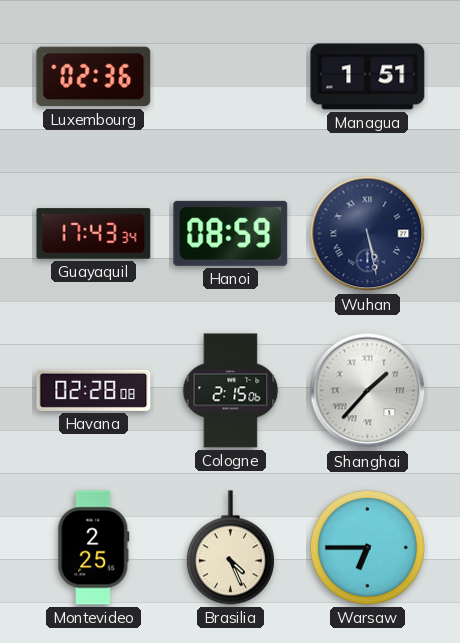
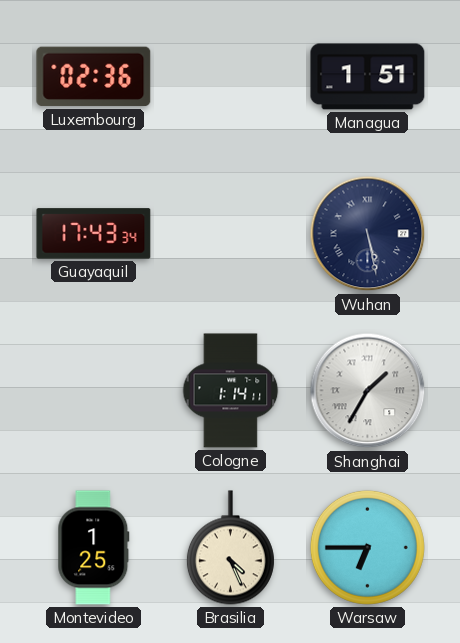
Hanoi: 08:59 -> none (231, 233)
Havana: 02:28 -> none (94, 390)
Cologne: 2:15 -> 1:14 (231, 391)
Shanghai: 1:37 -> 1:35 (368, 391)
Montevideo: 2:25 -> 1:25 (94, 548)
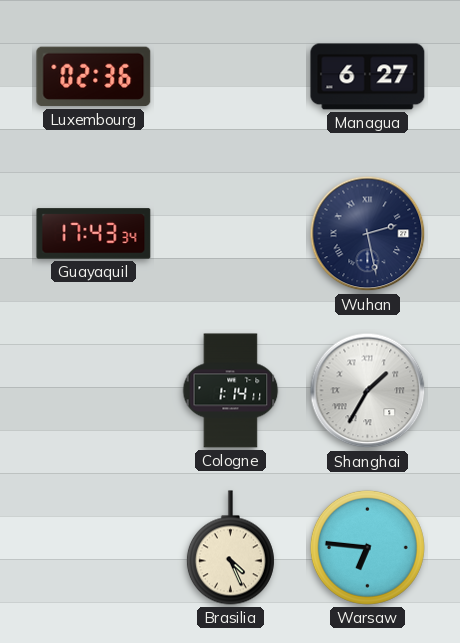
Managua: 1:51 -> 6:27 (368, 77)
Wuhan: 5:28 -> 2:28 (368, 234)
Montevideo: 1:25 -> none (94, 548)
Warsaw: 6:45 -> 6:46 (367, 547)
